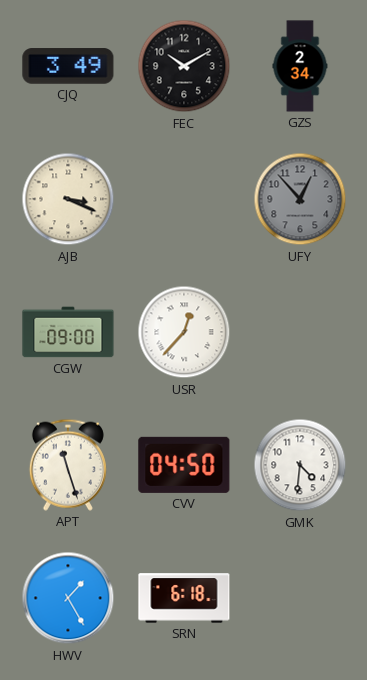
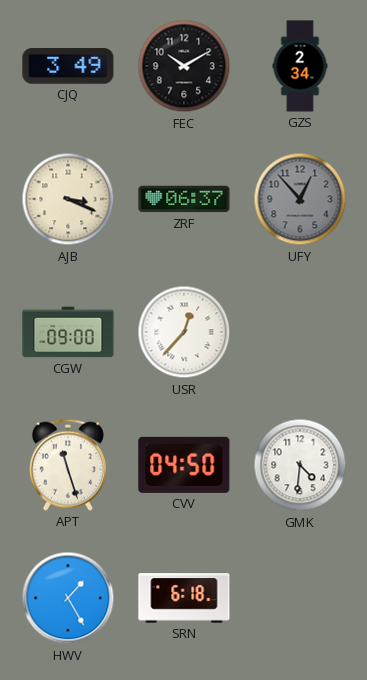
ZRF: none -> 06:37 (184, 199)
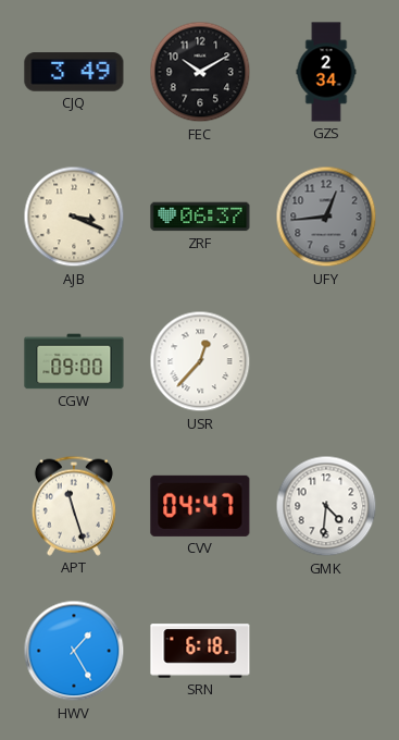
UFY: 12:53 -> 12:44 (326, 217)
CVV: 04:50 -> 04:47 (200, 506)
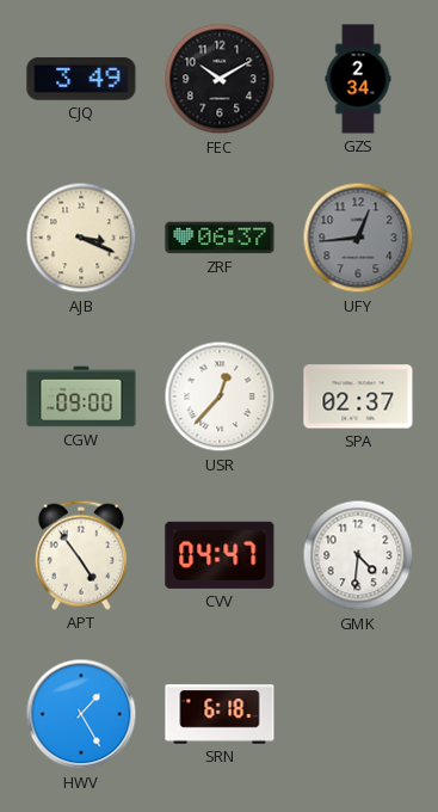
SPA: none -> 02:37 (358, 396)
APT: 11:27 -> 4:54 (81, 555)
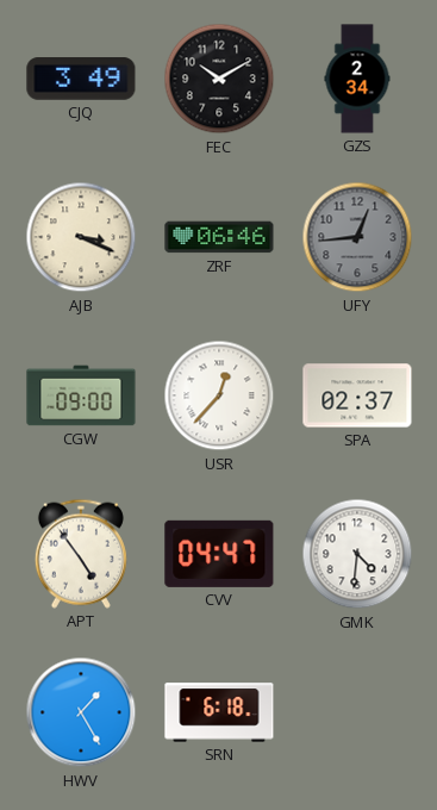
ZRF: 06:37 -> 06:46 (219, 237)
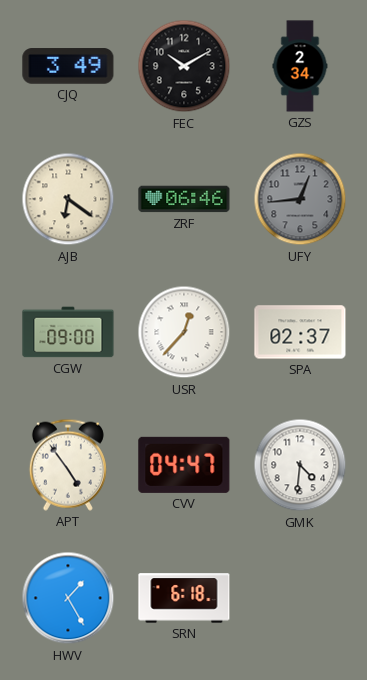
AJB: 3:19 -> 6:21 (68, 199)
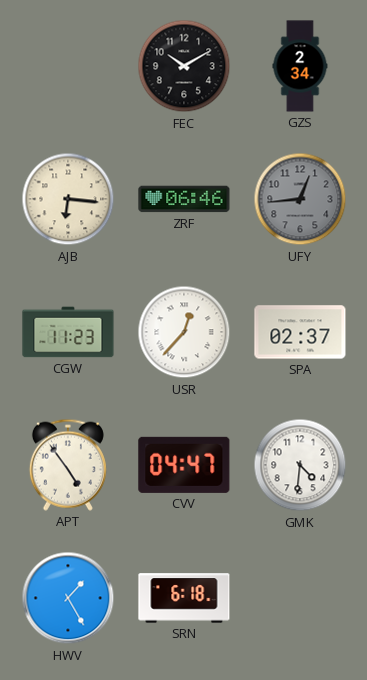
CJQ: 3:49 -> none (68, 66)
AJB: 6:21 -> 6:16 (68, 199)
CGW: 09:00 -> 11:23 (68, 332)
